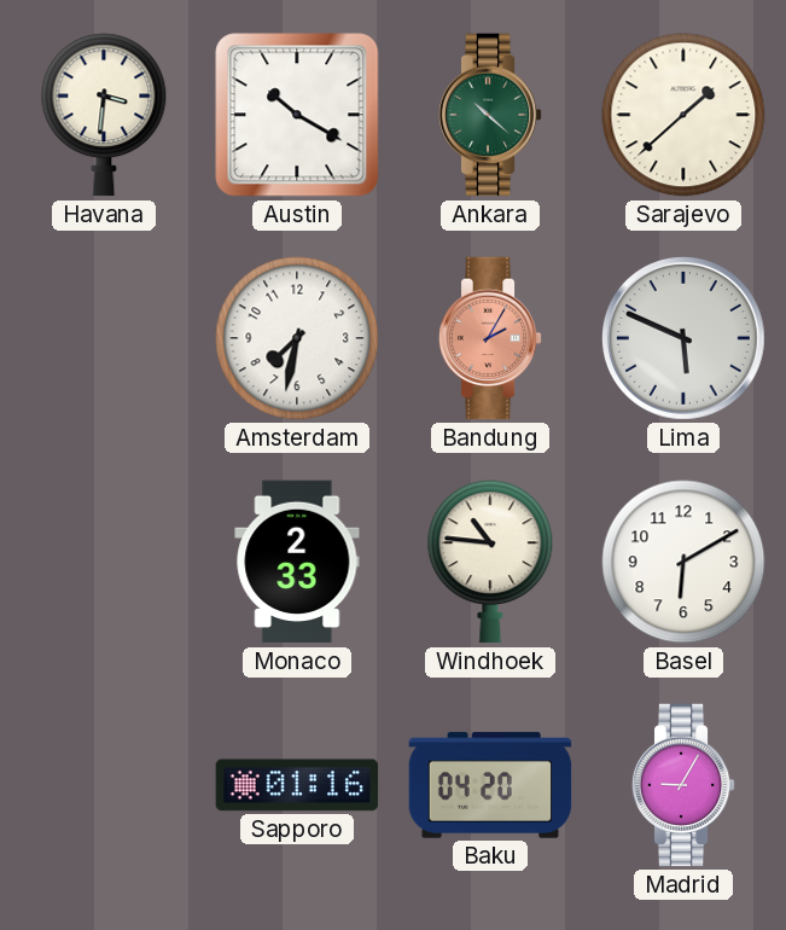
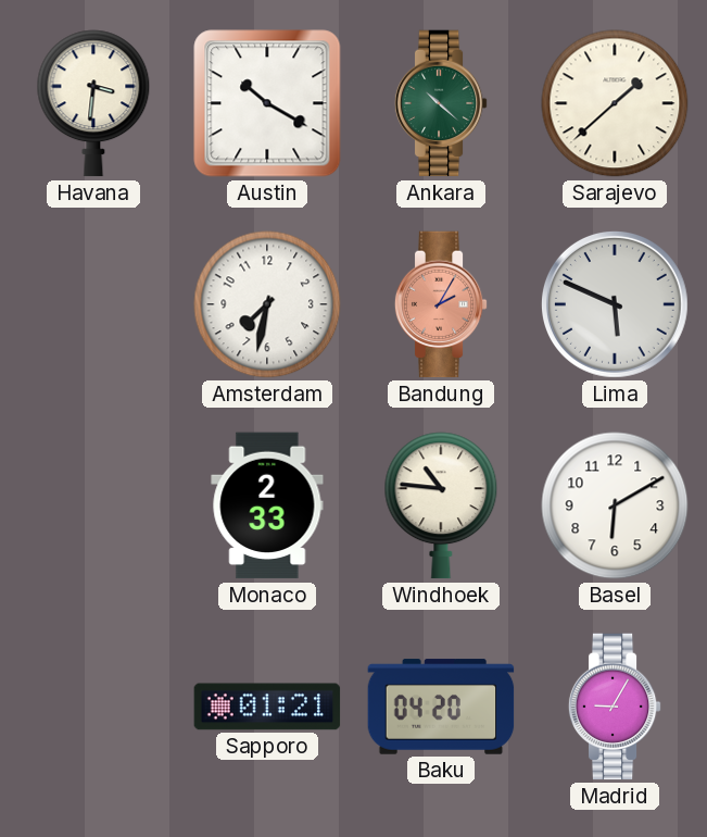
Sapporo: 01:16 -> 01:21 (267, 707)
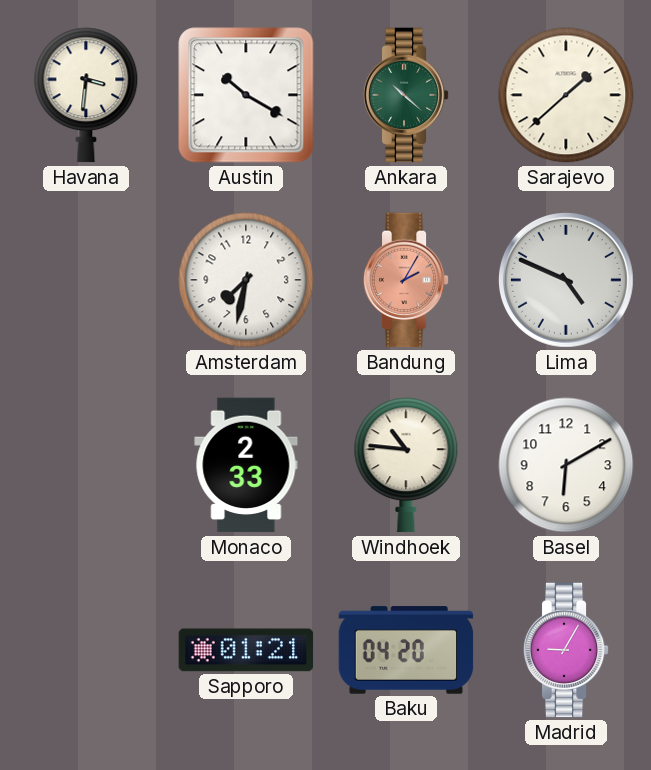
Lima: 5:49 -> 4:49 (566, 280)
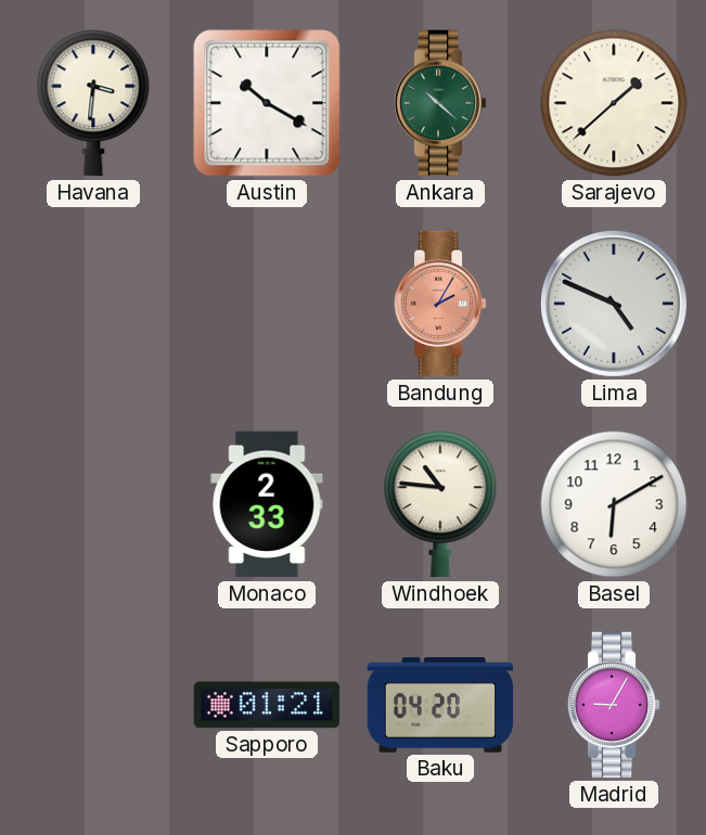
Amsterdam: 7:32 -> none (246, 280)
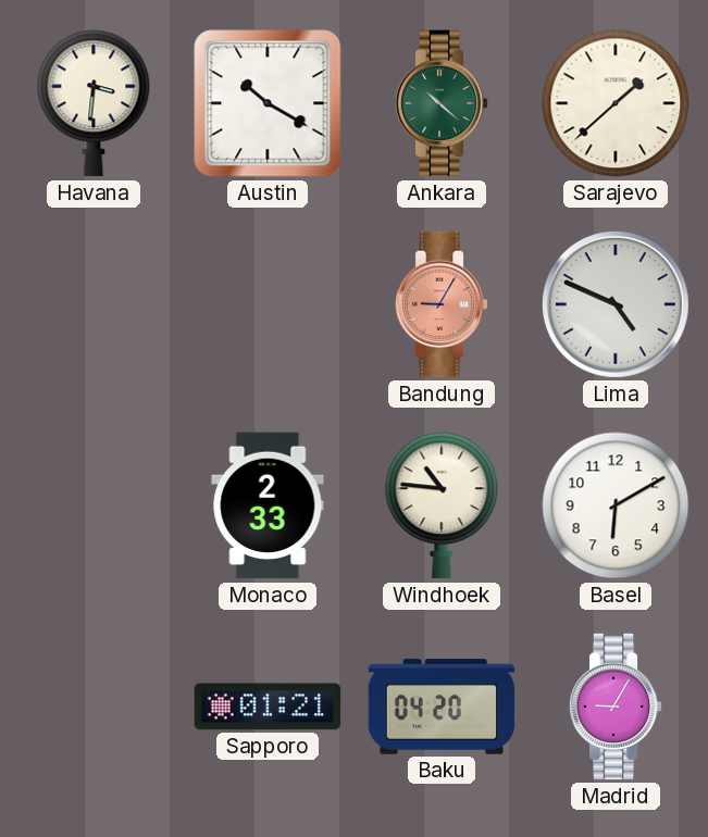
Bandung: 2:05 -> 9:05 (442, 304)
